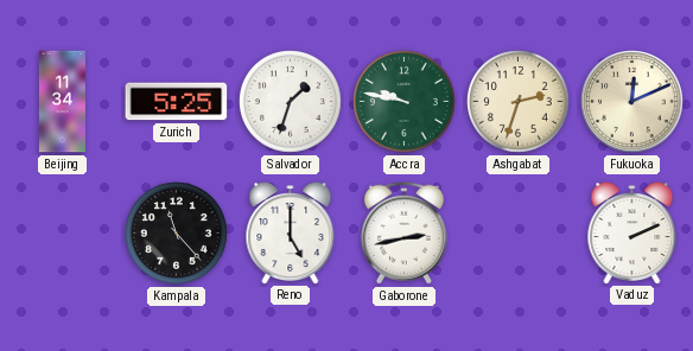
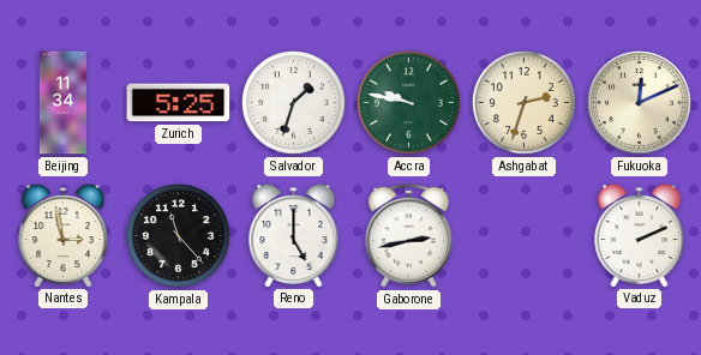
Nantes: none -> 2:58 (64, 236)
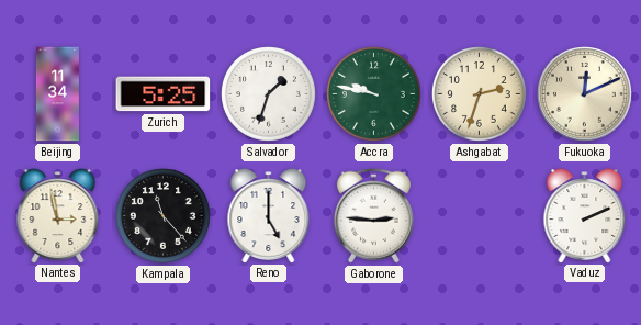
Gaborone: 2:43 -> 2:46 (373, 215)
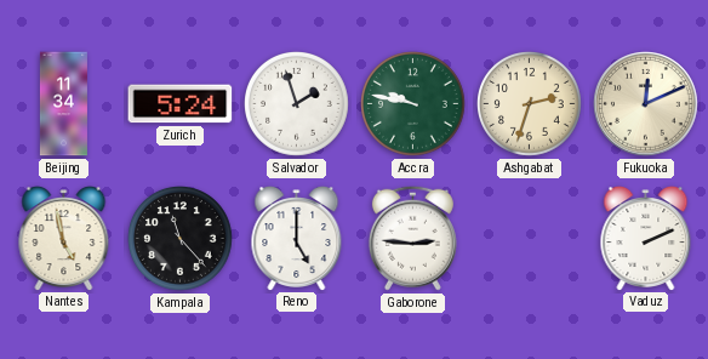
Zurich: 5:25 -> 5:24 (181, 104)
Salvador: 1:33 -> 1:57 (297, 104)
Nantes: 2:58 -> 4:58 (64, 239)
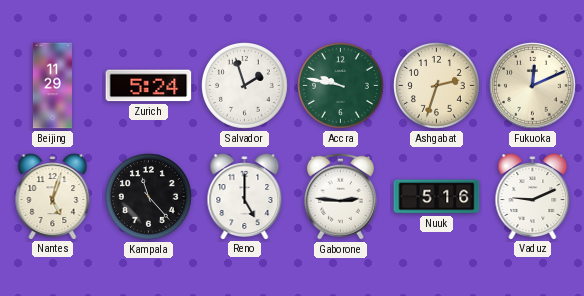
Beijing: 11:34 -> 11:29 (52, 86)
Nantes: 4:58 -> 5:03 (53, 197)
Nuuk: none -> 5:16 (437, 197)
Vaduz: 2:11 -> 9:11 (533, 197)
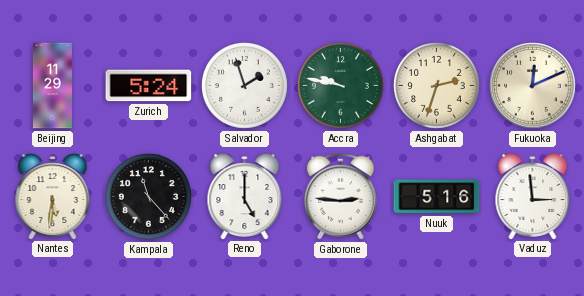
Nantes: 5:03 -> 5:31 (53, 197)
Vaduz: 9:11 -> 2:59 (533, 197)
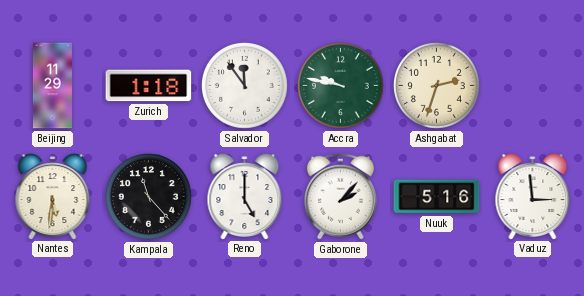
Zurich: 5:24 -> 1:18 (149, 86)
Salvador: 1:57 -> 11:54 (245, 86)
Fukuoka: 12:11 -> none (533, 86)
Gaborone: 2:46 -> 2:07 (340, 196)
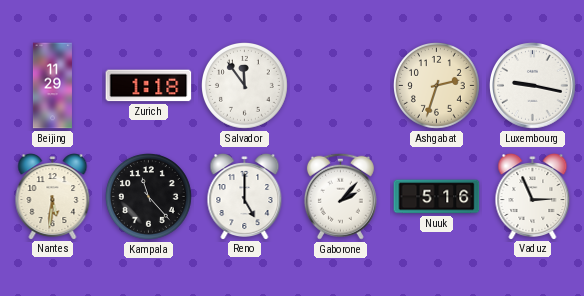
Accra: 9:47 -> none (341, 86)
Luxembourg: none -> 9:17 (533, 86)
Vaduz: 2:59 -> 2:56 (533, 197)
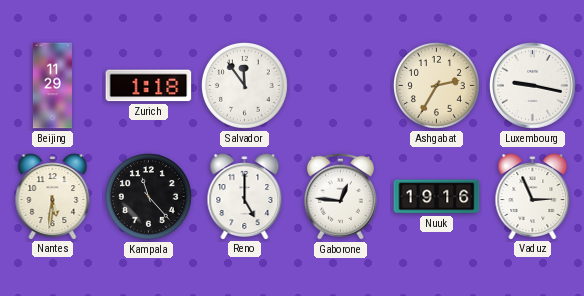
Ashgabat: 2:33 -> 2:35 (437, 86)
Gaborone: 2:07 -> 12:46 (340, 196)
Nuuk: 5:16 -> 19:16 (437, 197)
